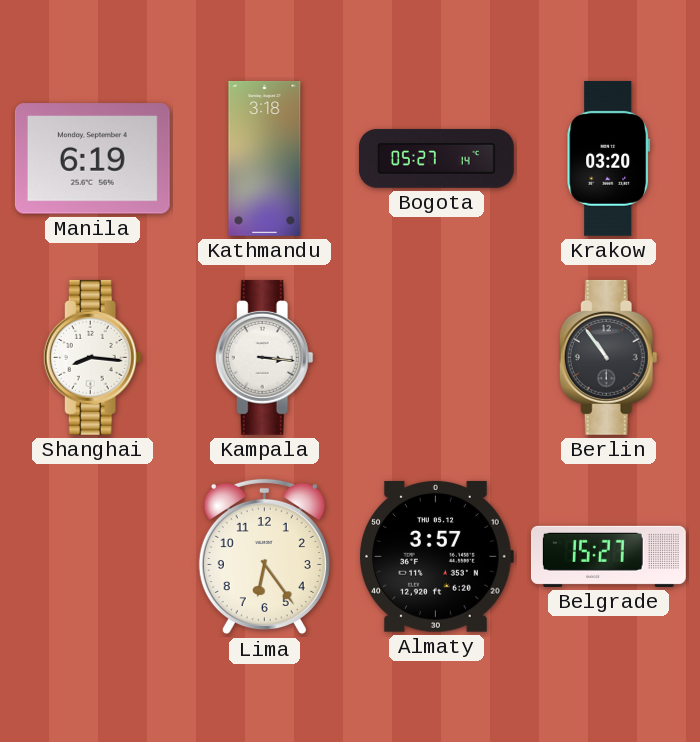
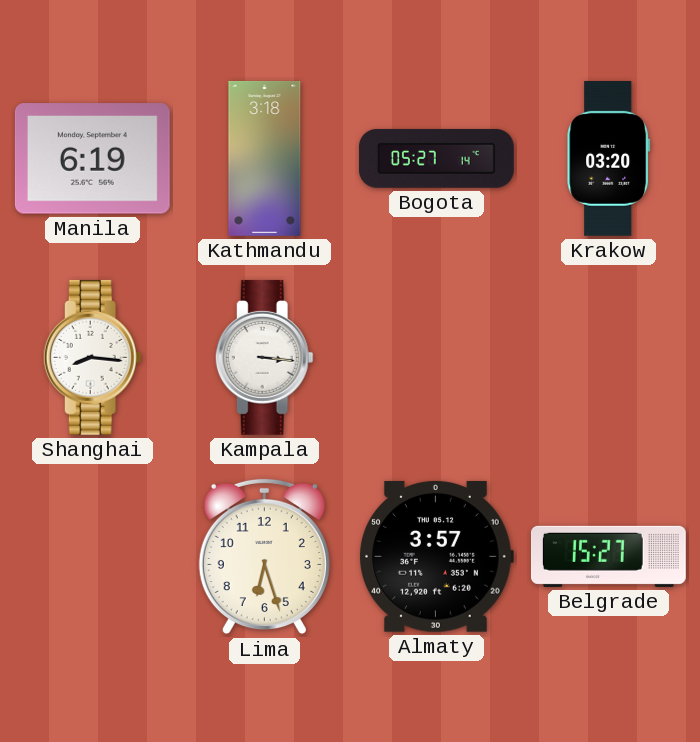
Berlin: 10:54 -> none (608, 357)
Lima: 6:24 -> 6:27 (264, 557)
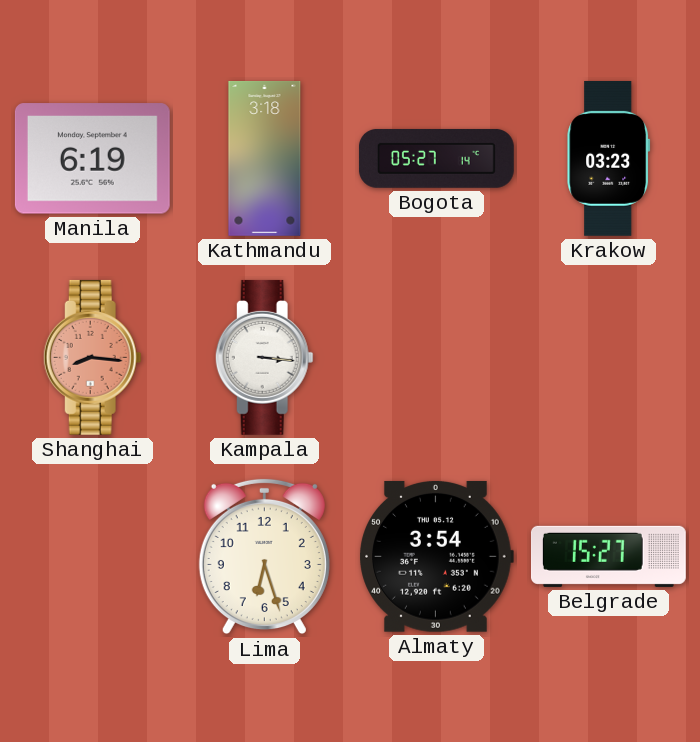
Krakow: 03:20 -> 03:23 (609, 158)
Shanghai dial: white -> salmon (92, 357)
Almaty: 3:57 -> 3:54 (436, 556)
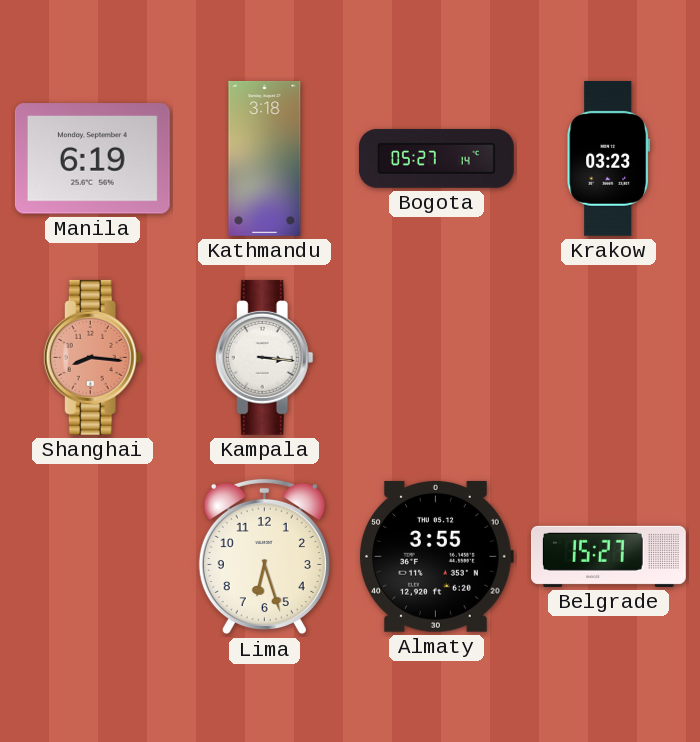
Almaty: 3:54 -> 3:55 (436, 556)
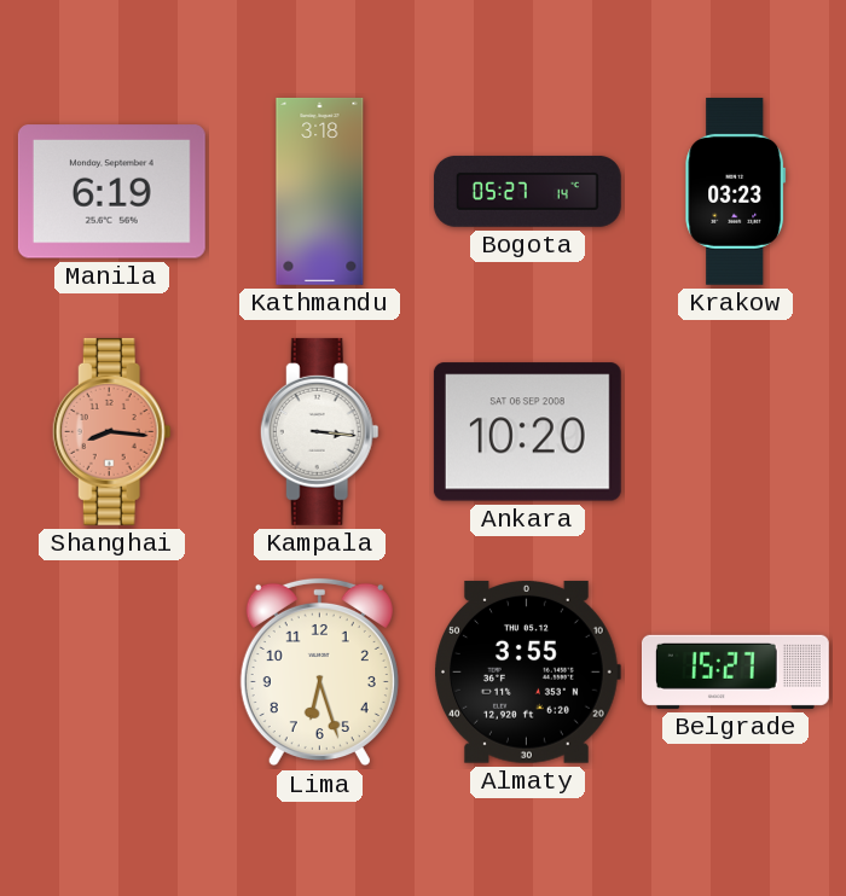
Ankara: none -> 10:20 (527, 432)
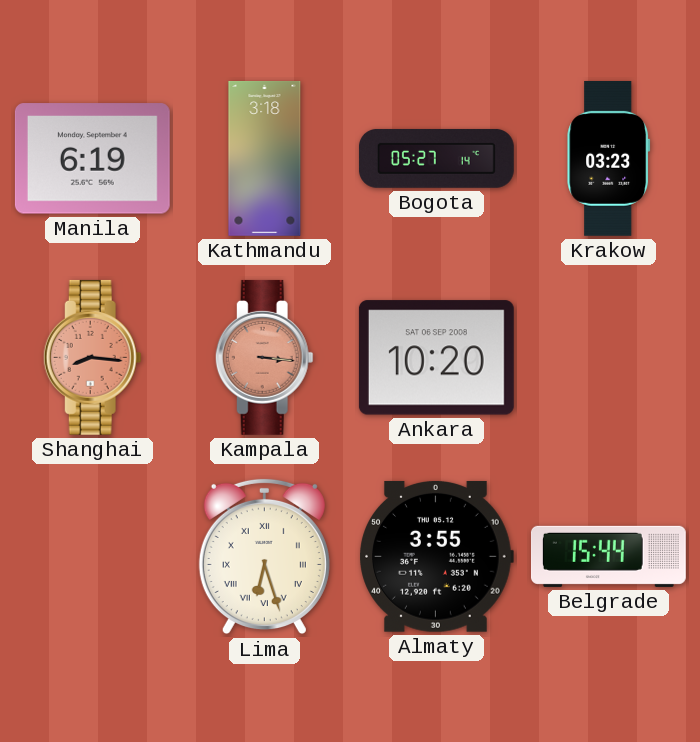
Kampala dial: white -> salmon (264, 357)
Lima numerals: Arabic -> Roman (264, 557)
Belgrade: 15:27 -> 15:44 (608, 556)
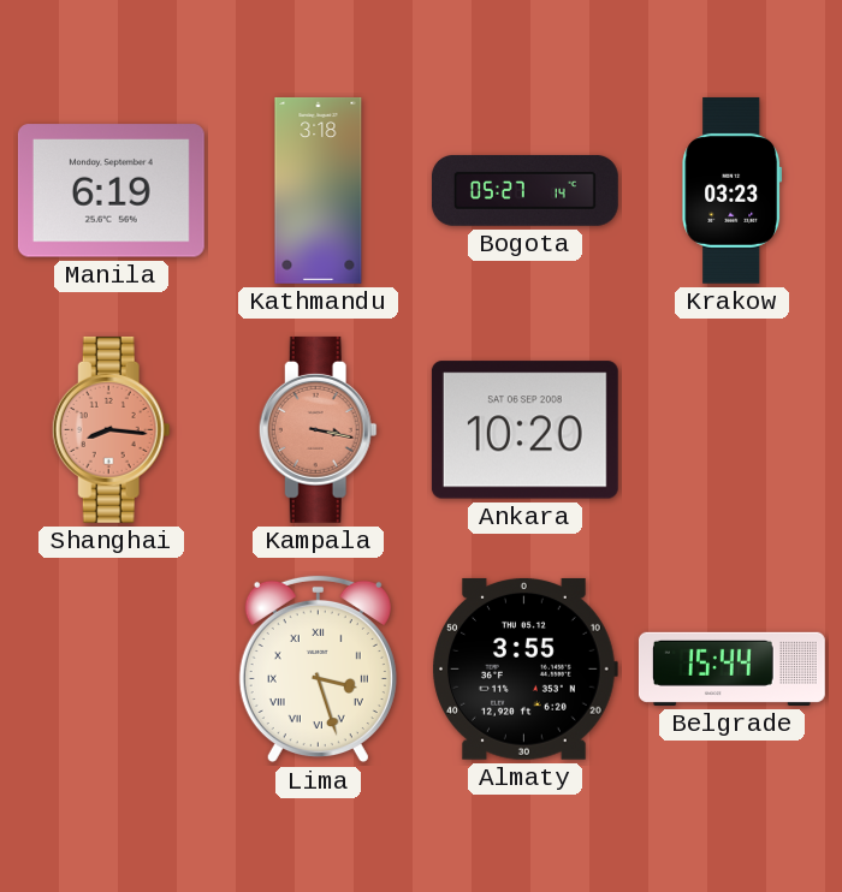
Kampala: 3:16 -> 3:17 (318, 429)
Lima: 6:27 -> 3:27 (318, 670)
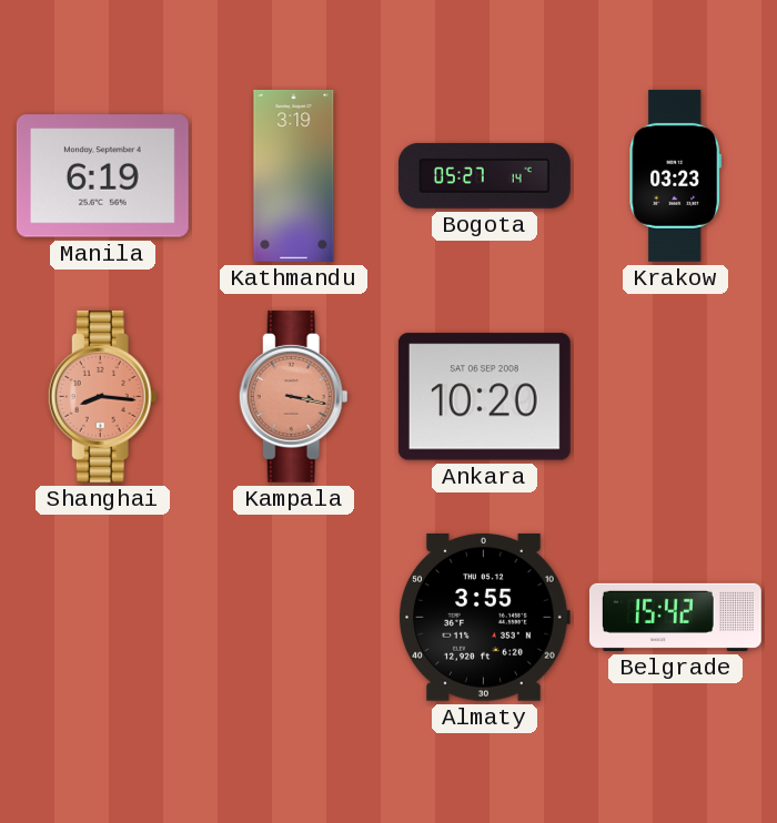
Kathmandu: 3:18 -> 3:19 (294, 175)
Lima: 3:27 -> none (318, 670)
Belgrade: 15:44 -> 15:42 (675, 617)
